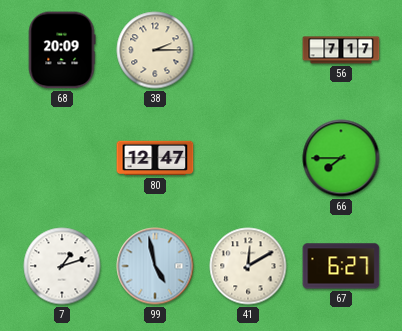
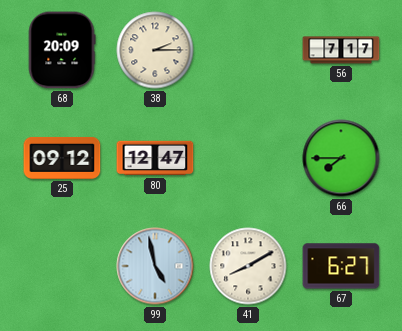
25: none -> 09:12 (62, 158)
7: 1:12 -> none (62, 266)
41: 12:10 -> 8:10 (248, 266)
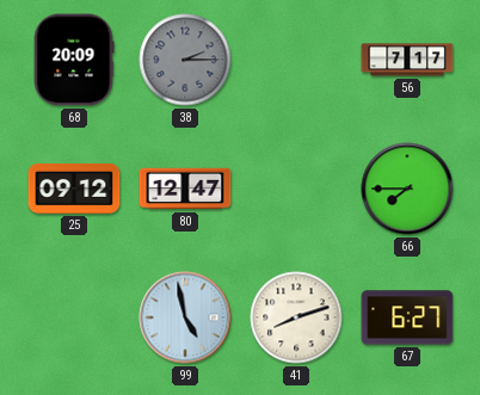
38 dial: cream -> grey (185, 60)
41: 8:10 -> 8:12 (296, 317)
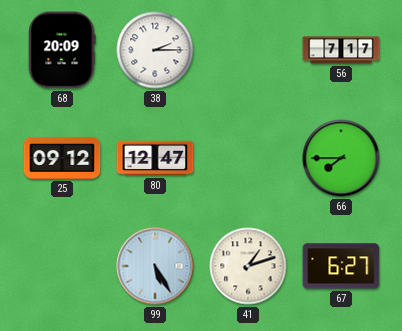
38 dial: grey -> white (155, 50)
99: 4:58 -> 5:25 (155, 266)
41: 8:12 -> 1:12 (248, 266)
